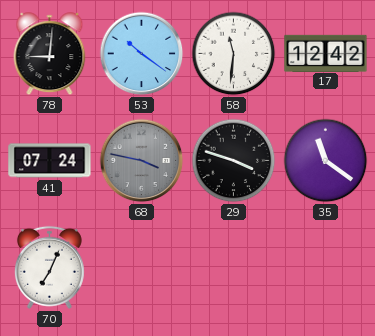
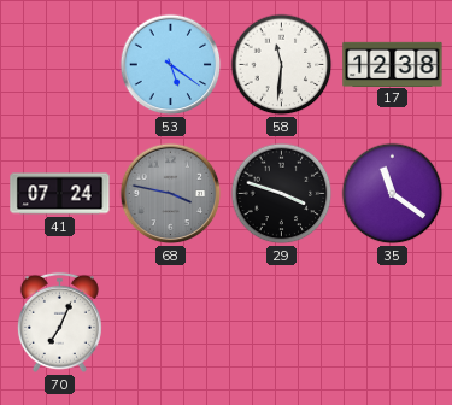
78: 9:01 -> none (50, 54)
53: 10:21 -> 5:21 (171, 65)
17: 12:42 -> 12:38 (393, 64)
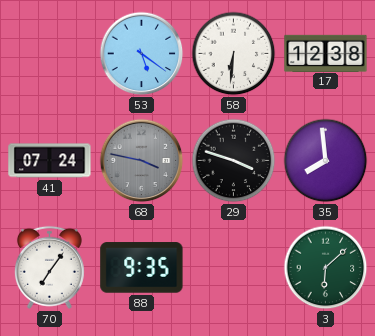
58: 11:31 -> 6:31 (234, 54)
35: 11:21 -> 7:59 (326, 161)
70: 7:04 -> 7:06 (49, 267)
88: none -> 9:35 (142, 268)
3: none -> 6:08 (326, 268)
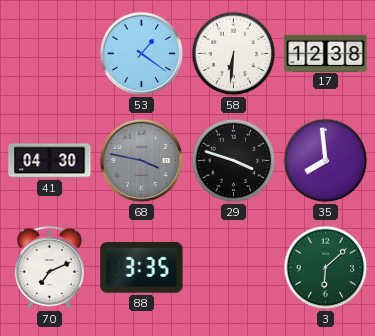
53: 5:21 -> 1:21 (142, 54)
41: 07:24 -> 04:30 (50, 161)
70: 7:06 -> 7:11 (49, 267)
88: 9:35 -> 3:35 (142, 268)
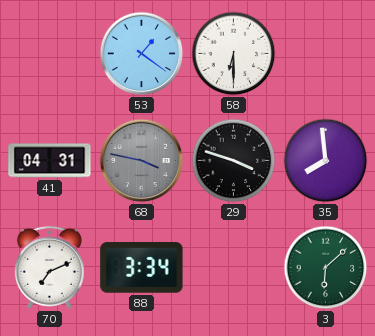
58: 6:31 -> 6:30 (234, 54)
17: 12:38 -> none (326, 53)
41: 04:30 -> 04:31 (50, 161)
88: 3:35 -> 3:34 (142, 268)
